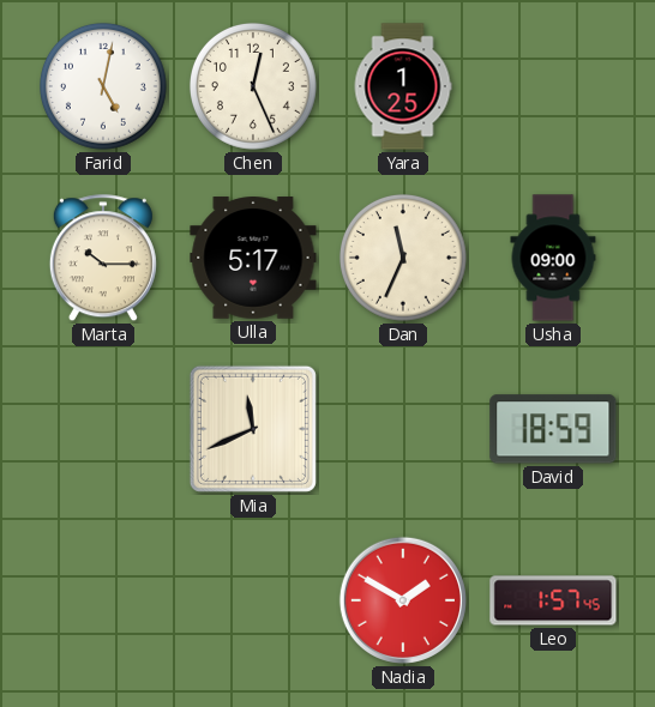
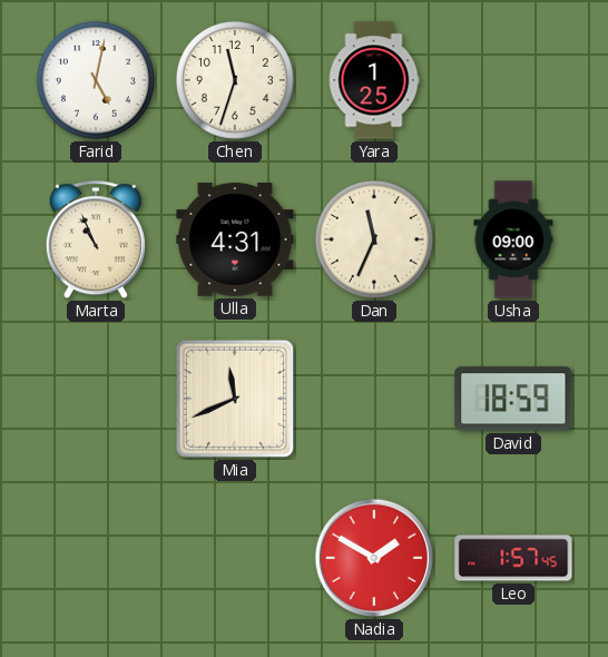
Chen: 12:26 -> 11:33 (235, 80)
Marta: 10:15 -> 10:56 (96, 241)
Ulla: 5:17 -> 4:31 (235, 239)
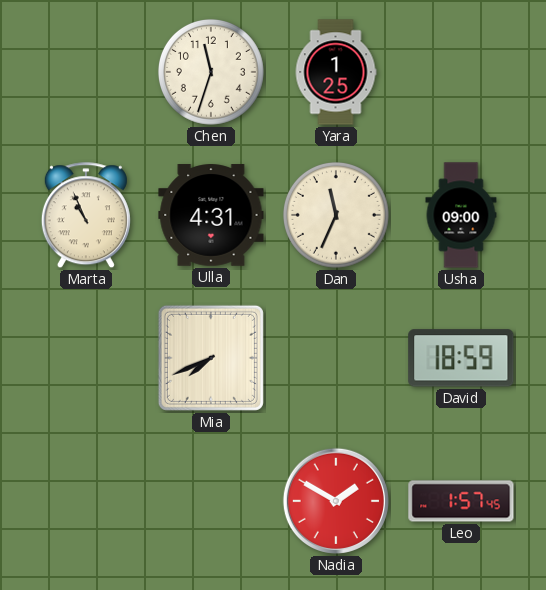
Farid: 5:02 -> none (96, 80)
Mia: 11:41 -> 7:41 (211, 358)
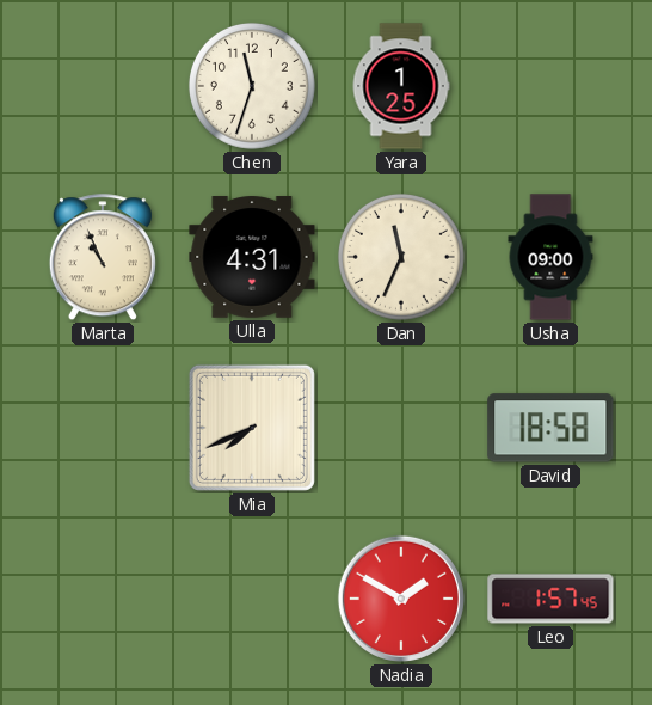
David: 18:59 -> 18:58 (550, 428)
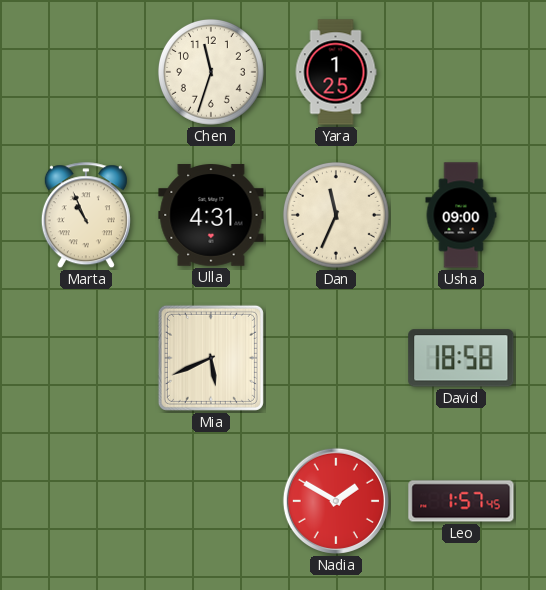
Mia: 7:41 -> 5:41 (211, 358)
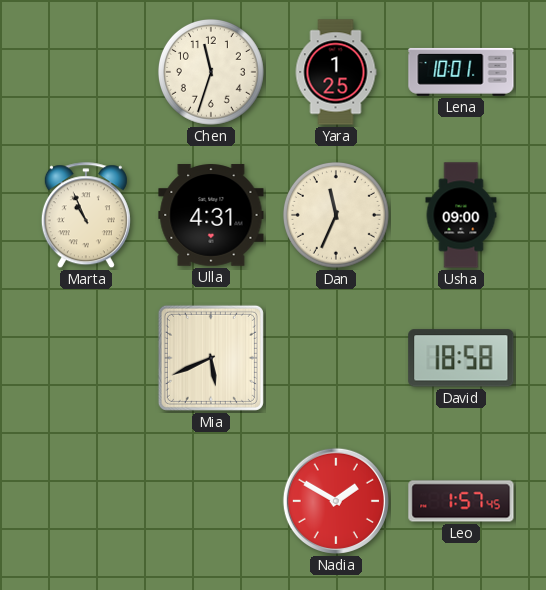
Lena: none -> 10:01 (461, 72)
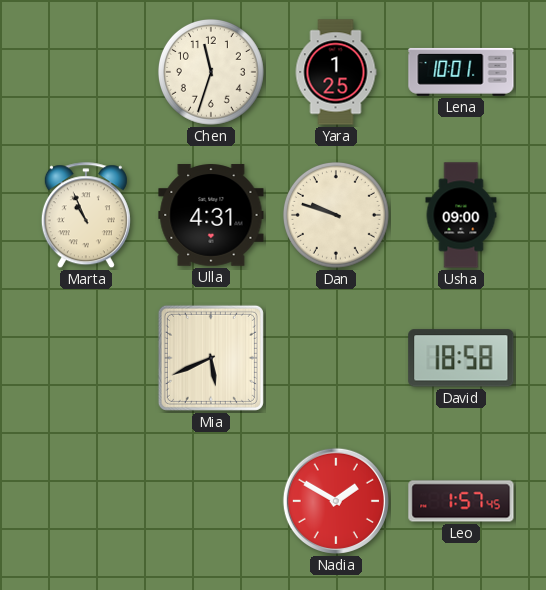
Dan: 11:34 -> 9:48 (336, 215)
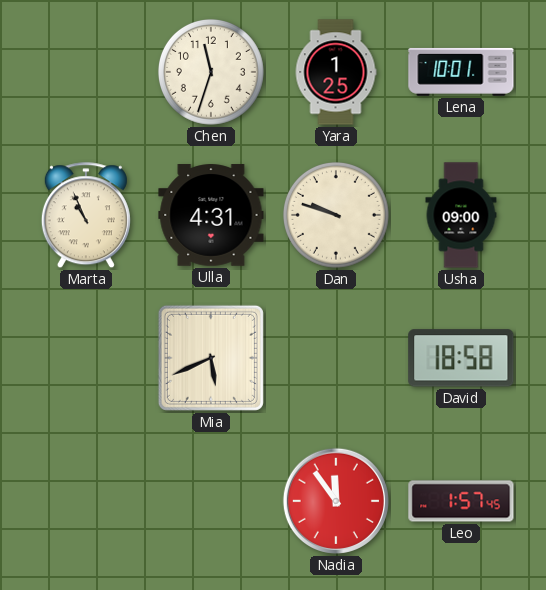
Nadia: 1:50 -> 11:54 (336, 501)
